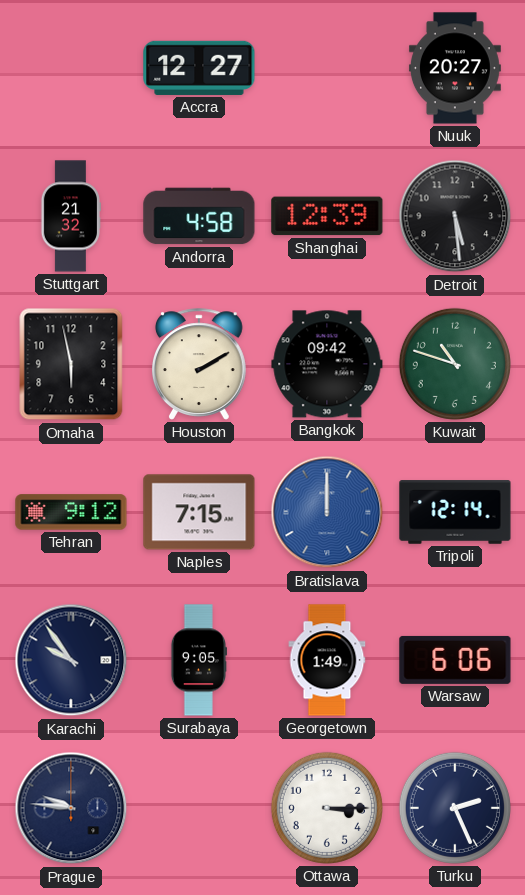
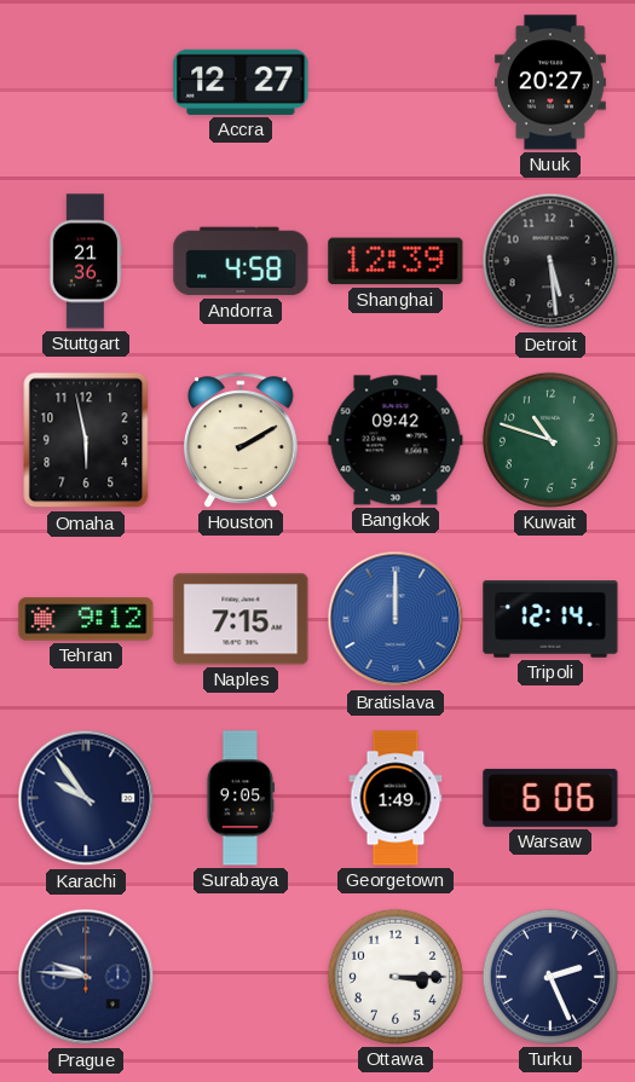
Stuttgart: 21:32 -> 21:36 (85, 261)
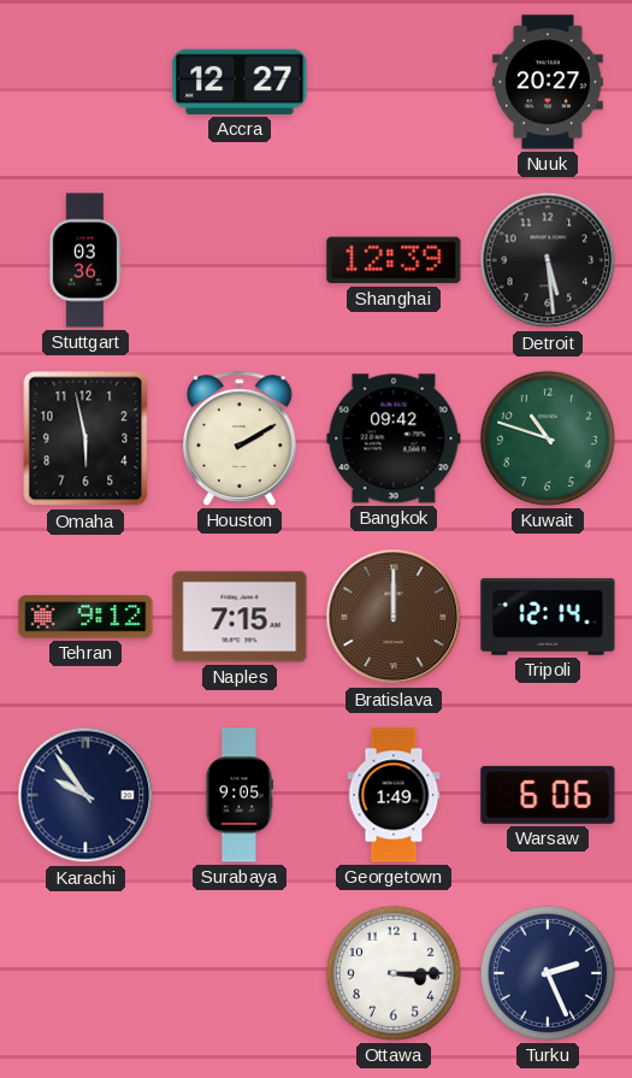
Stuttgart: 21:36 -> 03:36 (84, 260)
Andorra: 4:58 -> none (241, 261)
Bratislava dial: blue -> brown (394, 617)
Prague: 9:46 -> none (86, 977)
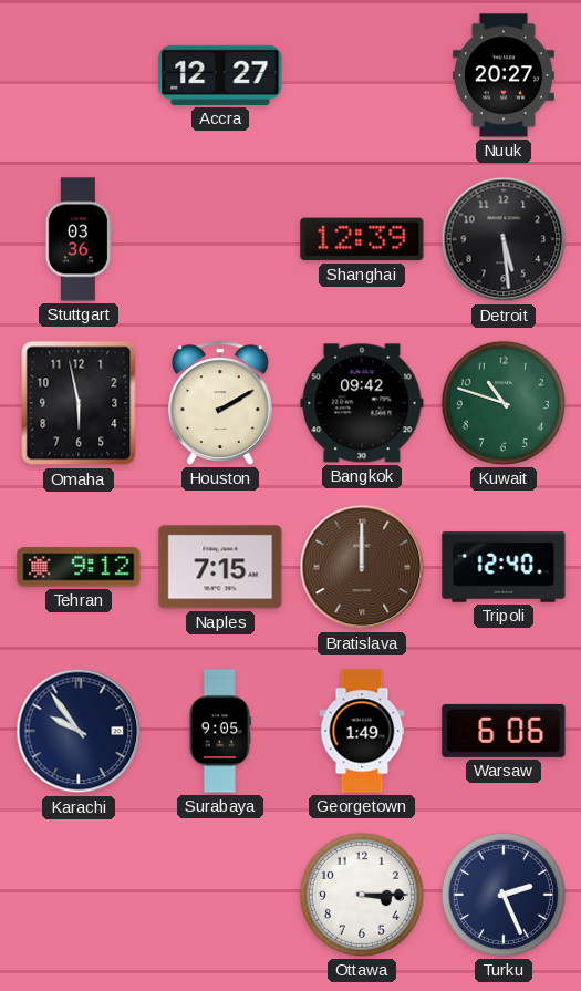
Tripoli: 12:14 -> 12:40 (504, 567)
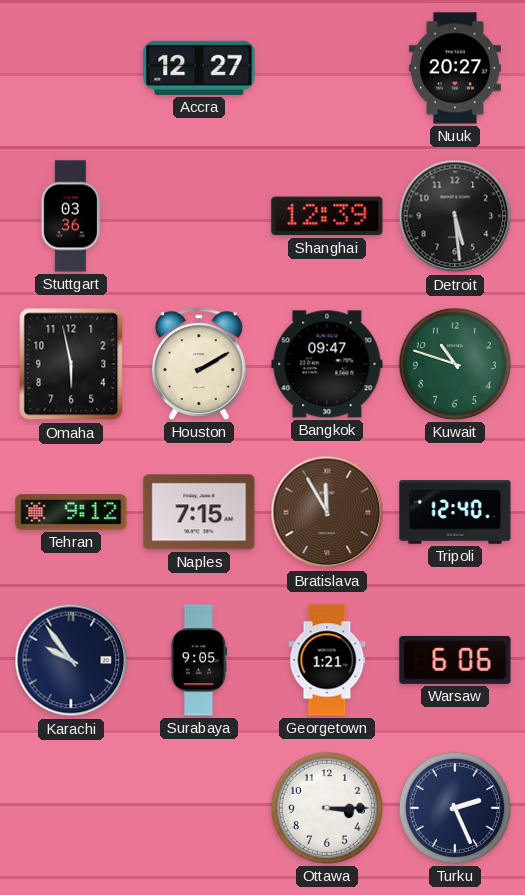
Bangkok: 09:42 -> 09:47 (327, 364)
Bratislava: 12:00 -> 11:55 (327, 512)
Georgetown: 1:49 -> 1:21 (327, 660)
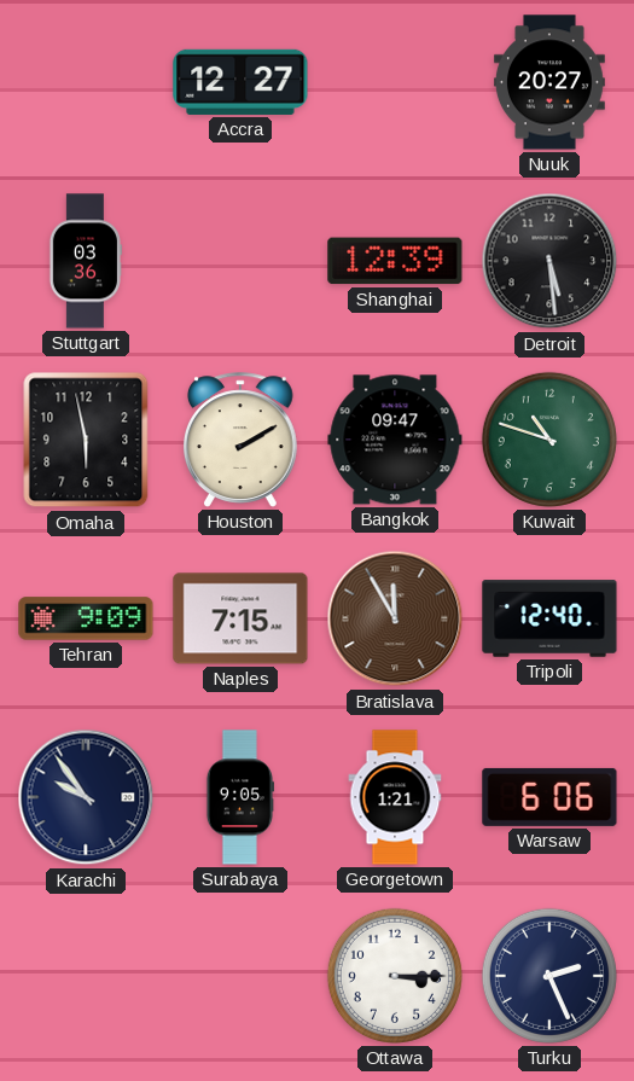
Tehran: 9:12 -> 9:09 (86, 618)
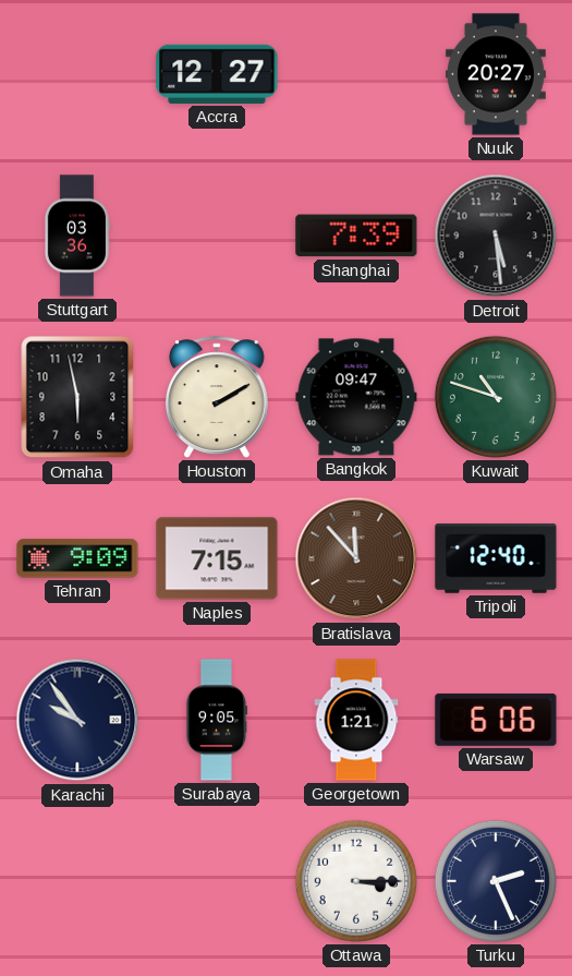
Shanghai: 12:39 -> 7:39 (356, 236)
Bratislava: 11:55 -> 11:53 (356, 558)
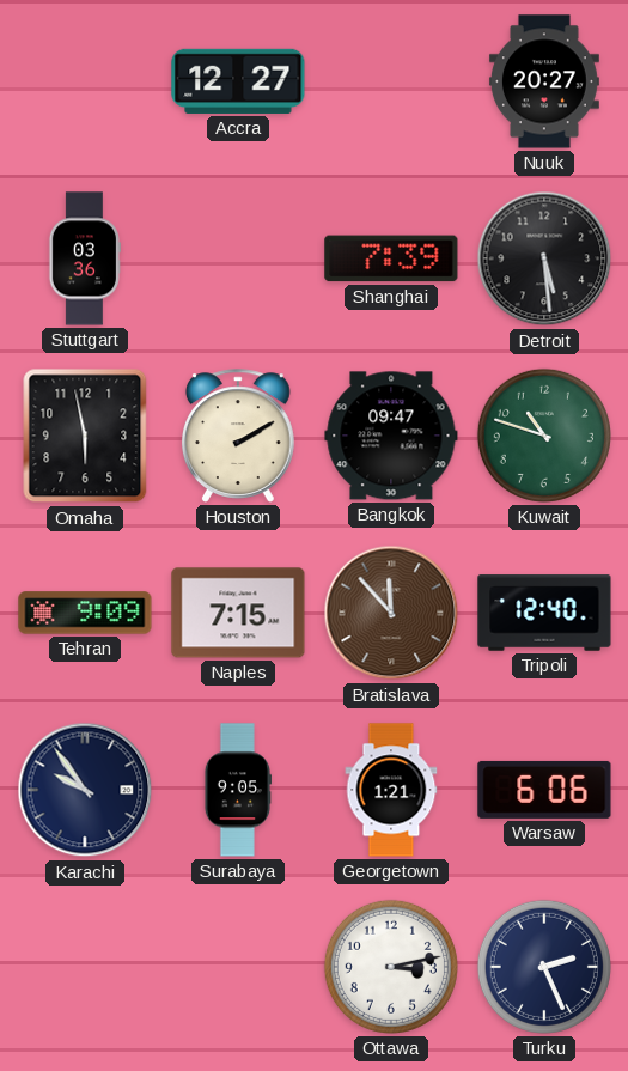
Ottawa: 3:15 -> 3:13 (391, 967)
